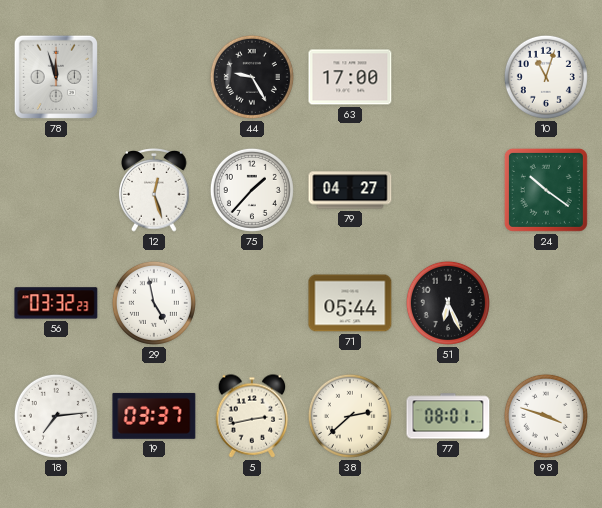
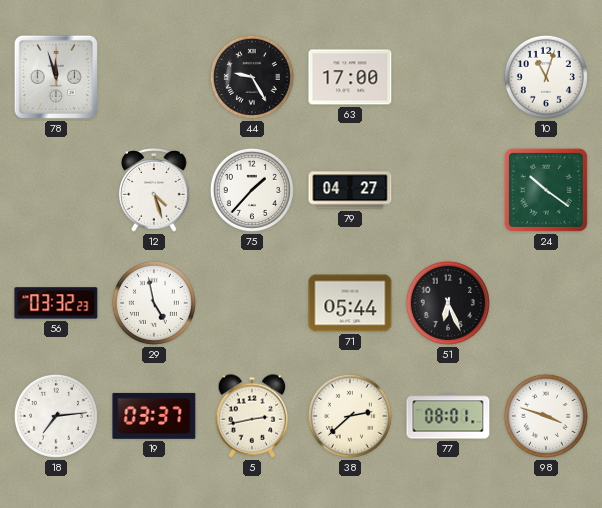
12: 12:27 -> 4:27 (154, 191)
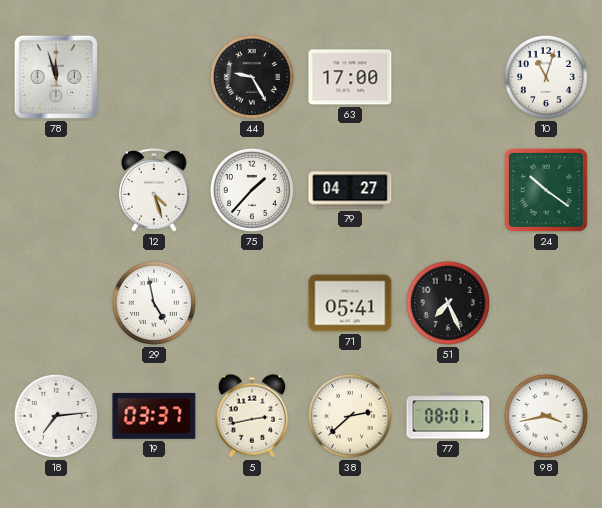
56: 03:32 -> none (56, 303)
71: 05:44 -> 05:41 (350, 303)
51: 6:26 -> 7:26 (448, 303)
98: 3:48 -> 3:43 (546, 416)
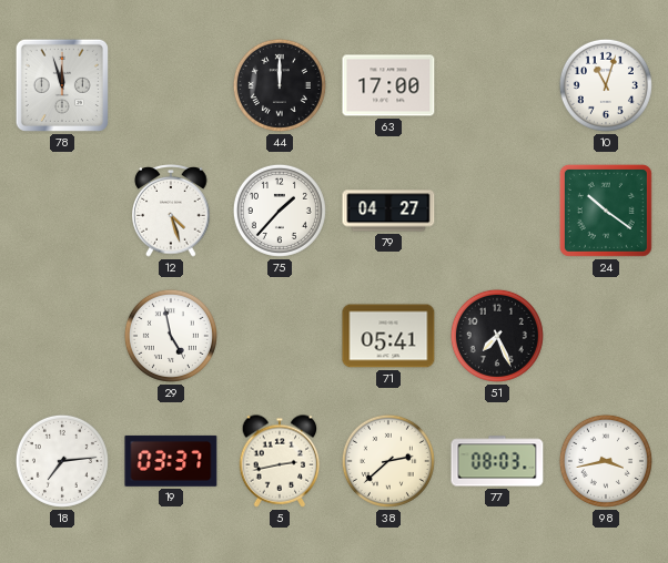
44: 9:25 -> 12:00 (280, 85)
77: 08:01 -> 08:03 (497, 461)
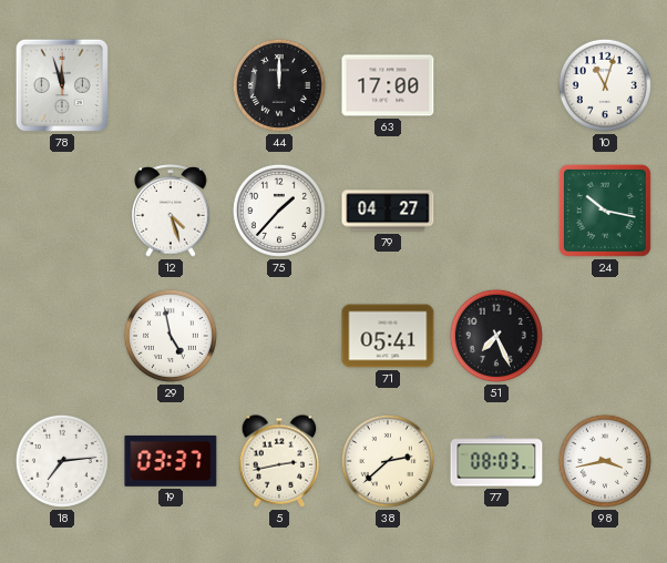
24: 10:21 -> 10:17 (605, 211)
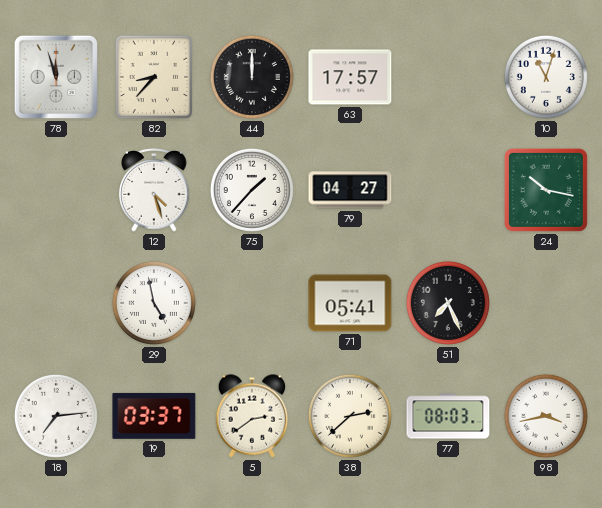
82: none -> 8:37 (154, 77)
63: 17:00 -> 17:57 (350, 77)
5: 2:43 -> 2:39 (252, 416)
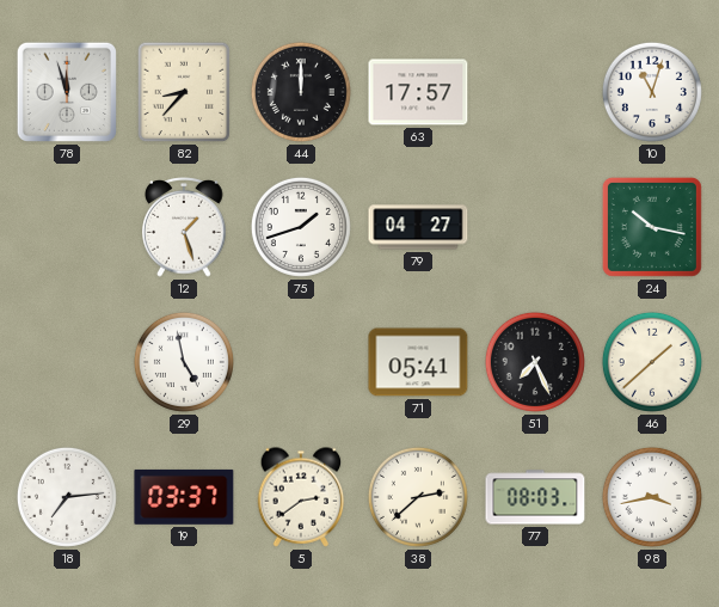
12: 4:27 -> 1:27 (184, 228)
75: 1:37 -> 1:42 (301, 227)
46: none -> 1:38 (652, 362)
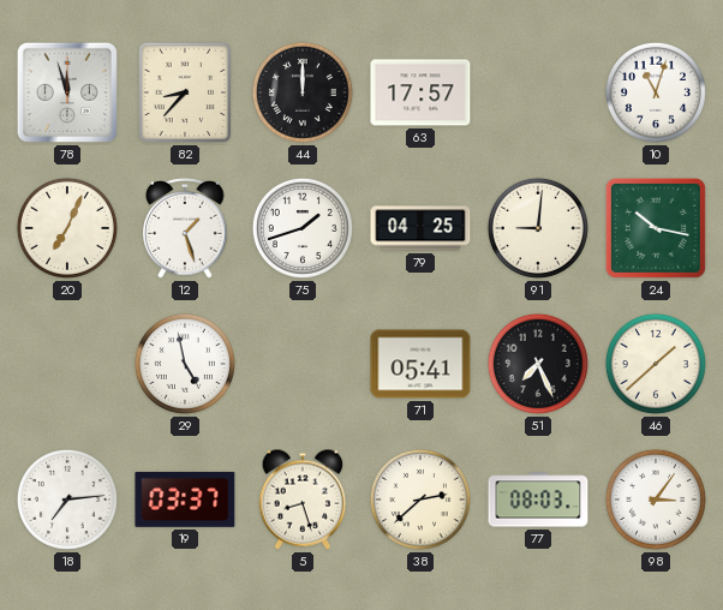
20: none -> 7:04 (67, 228)
79: 04:27 -> 04:25 (420, 228)
91: none -> 9:01 (538, 228)
5: 2:39 -> 8:27 (303, 500)
98: 3:43 -> 3:06 (656, 500)
